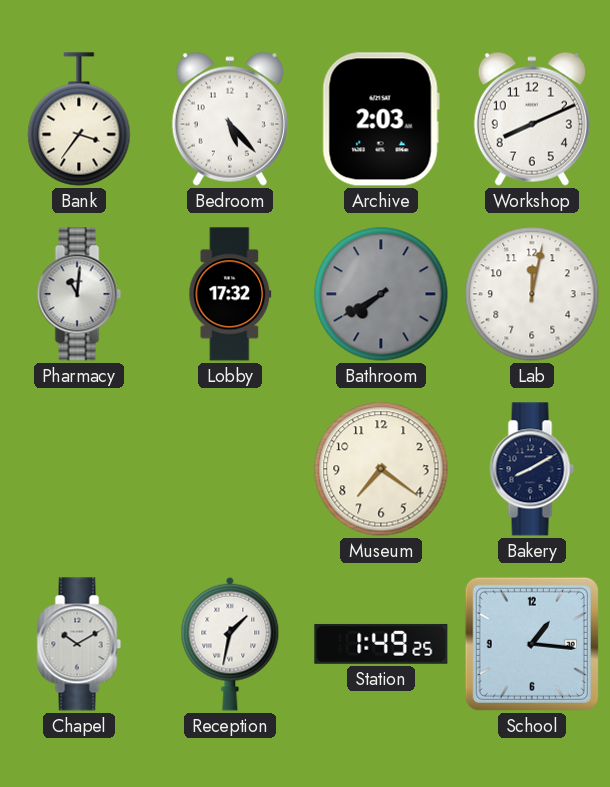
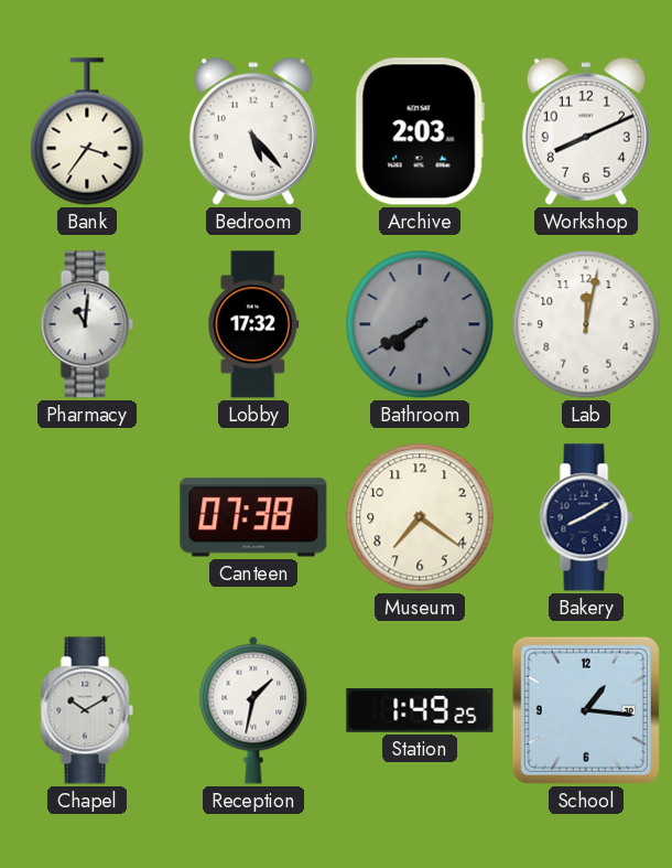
Canteen: none -> 07:38 (253, 517)
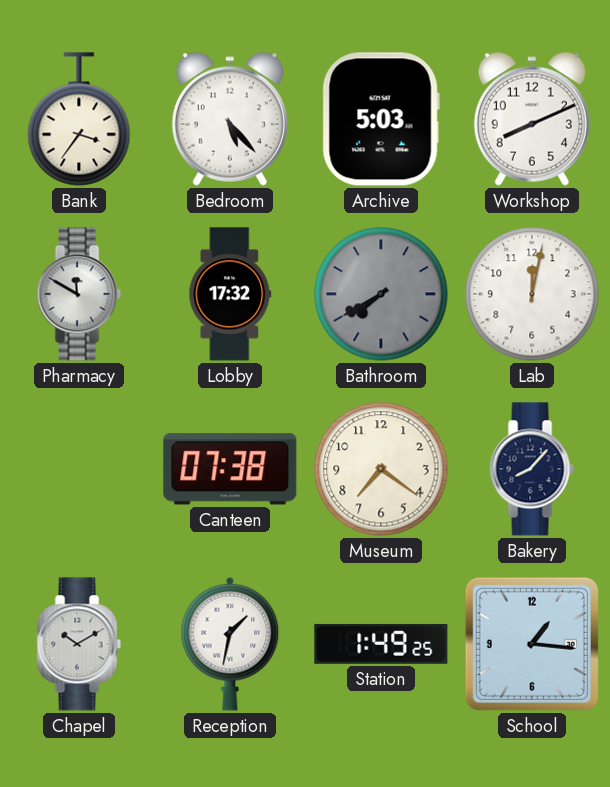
Archive: 2:03 -> 5:03 (381, 119)
Pharmacy: 11:01 -> 11:50 (79, 294)
Bakery: 8:10 -> 8:07 (532, 469)
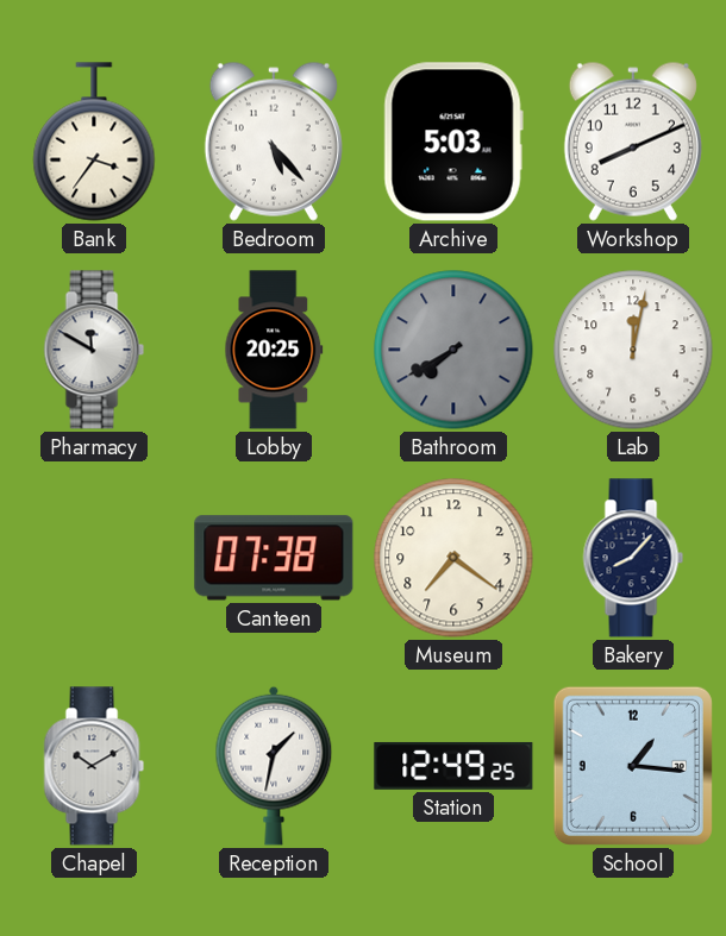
Lobby: 17:32 -> 20:25 (274, 350)
Station: 1:49 -> 12:49 (453, 766)
